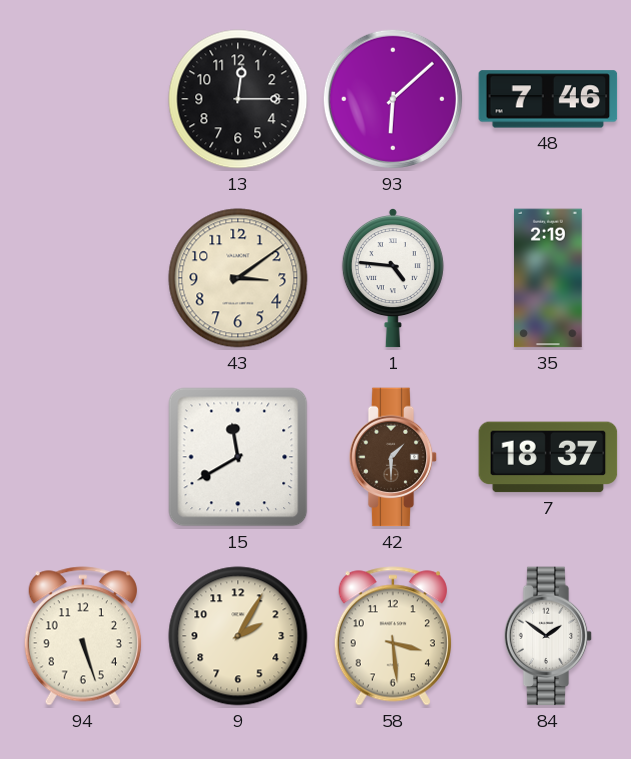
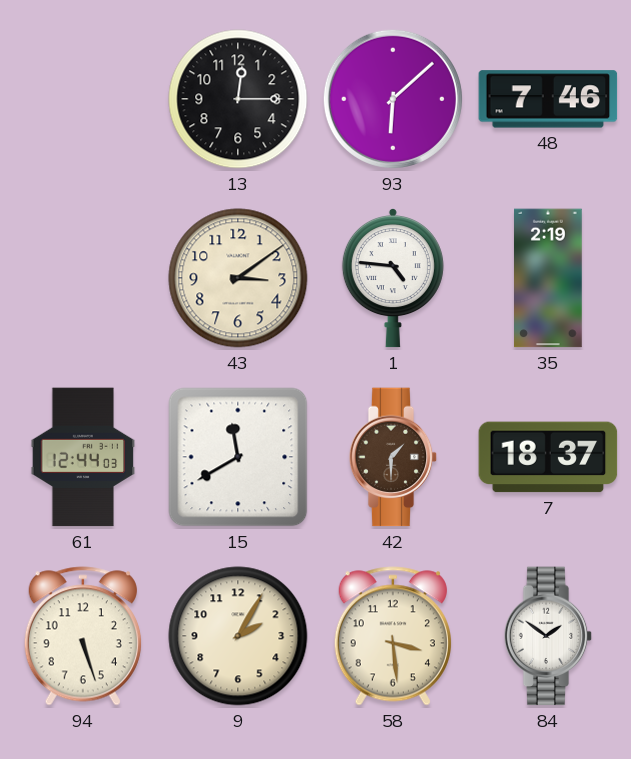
61: none -> 12:44 (83, 457)
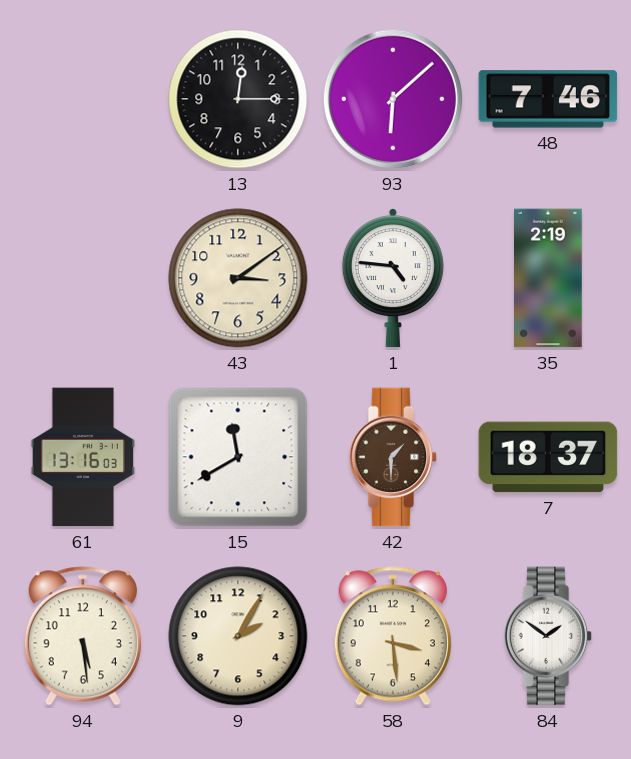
61: 12:44 -> 13:16 (83, 457)
94: 5:27 -> 5:29 (83, 636)
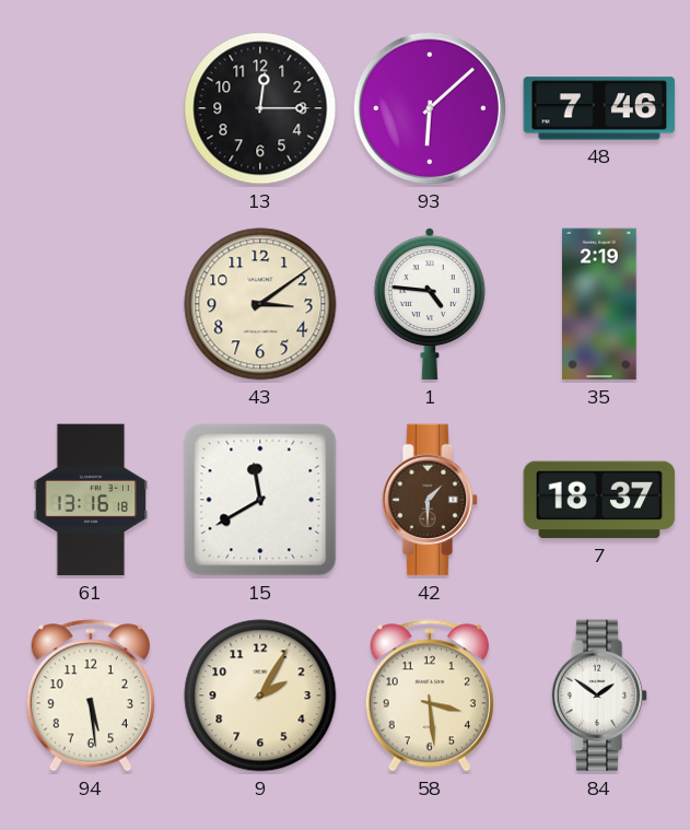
61: 13:16:03 -> 13:16:18 (91, 500)
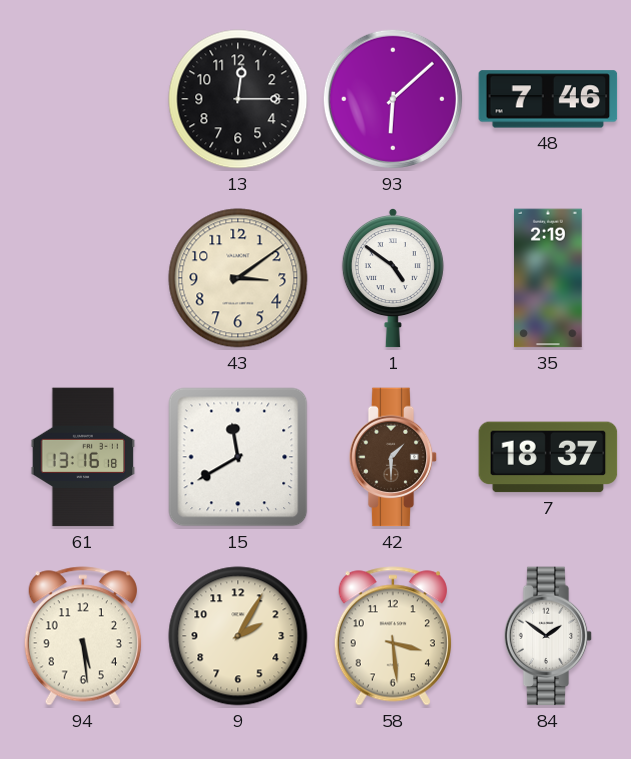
1: 4:46 -> 4:51 (393, 279)
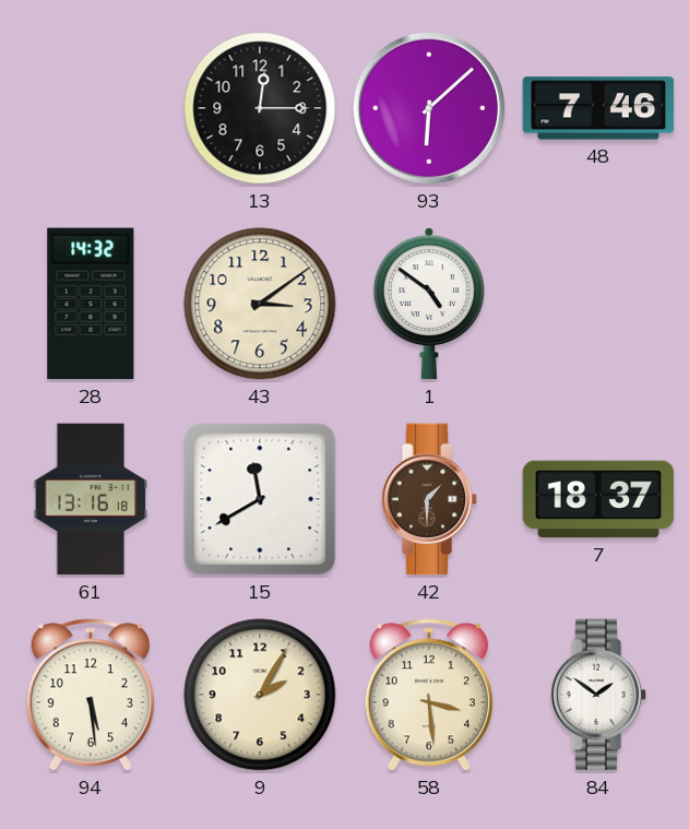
28: none -> 14:32 (91, 304)
35: 2:19 -> none (549, 278)
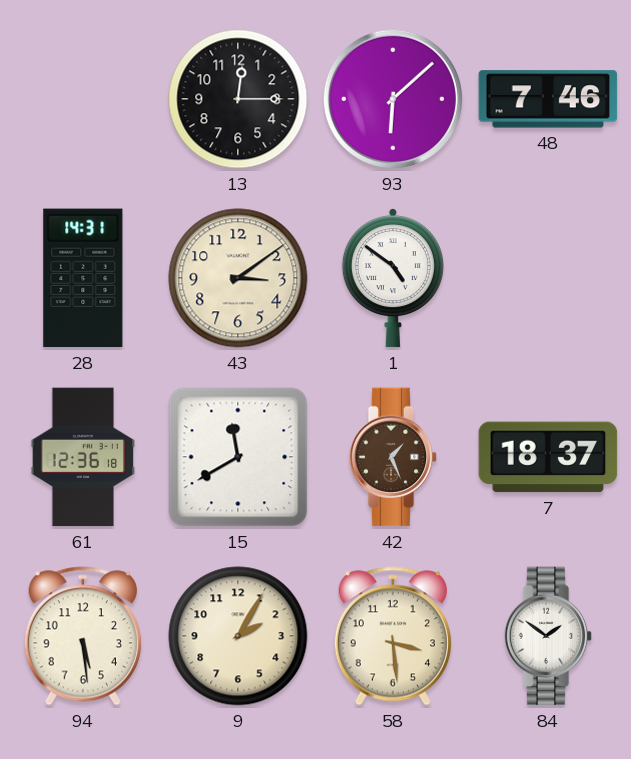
28: 14:32 -> 14:31 (83, 278)
61: 13:16 -> 12:36 (83, 457)
42: 1:30 -> 1:26 (393, 457)
